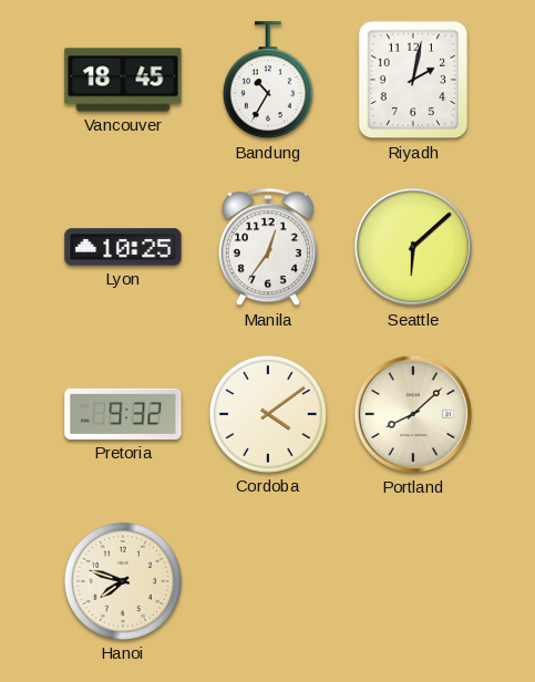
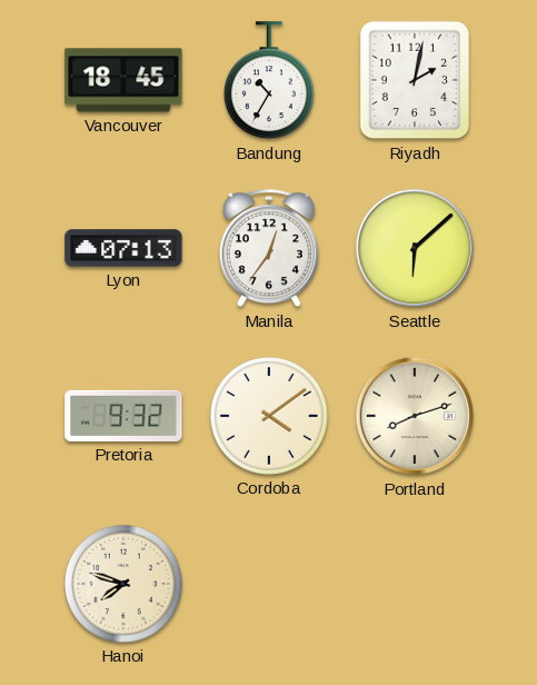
Lyon: 10:25 -> 07:13 (123, 248)
Portland: 8:08 -> 8:12 (415, 416)
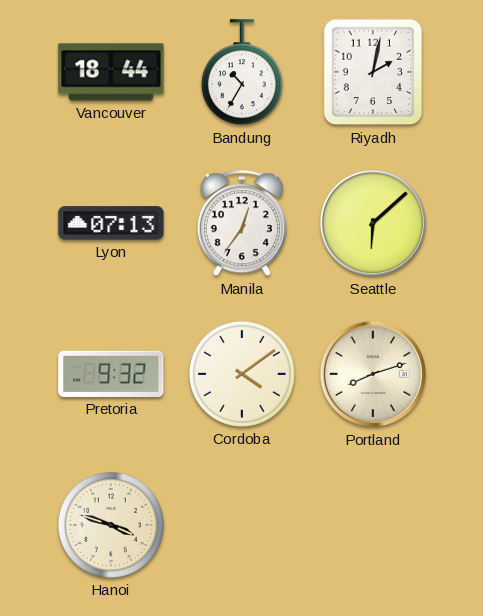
Vancouver: 18:45 -> 18:44 (111, 72)
Hanoi: 7:48 -> 3:48 (111, 525)
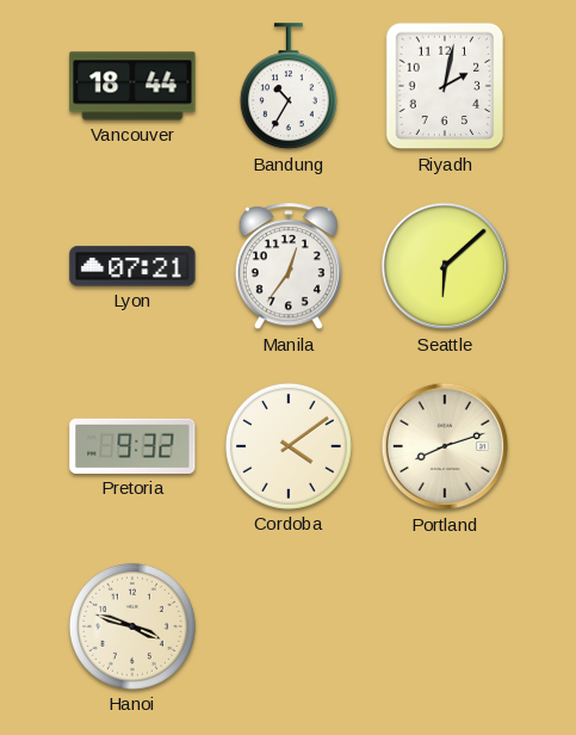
Lyon: 07:13 -> 07:21 (132, 266)
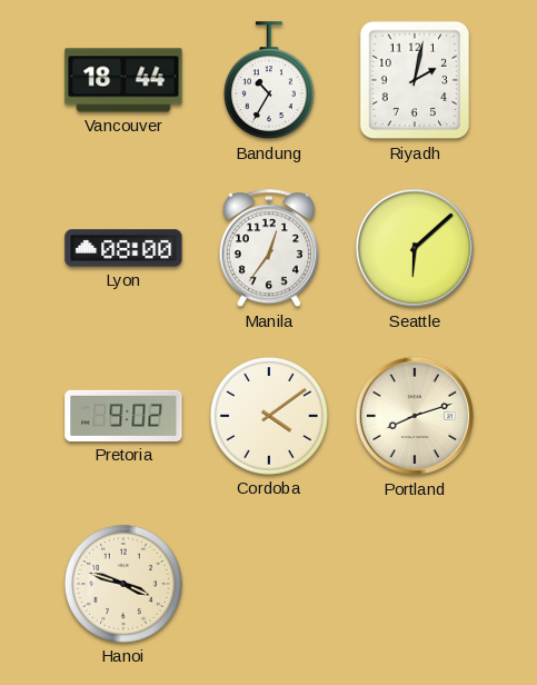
Lyon: 07:21 -> 08:00 (123, 248)
Pretoria: 9:32 -> 9:02 (123, 416)
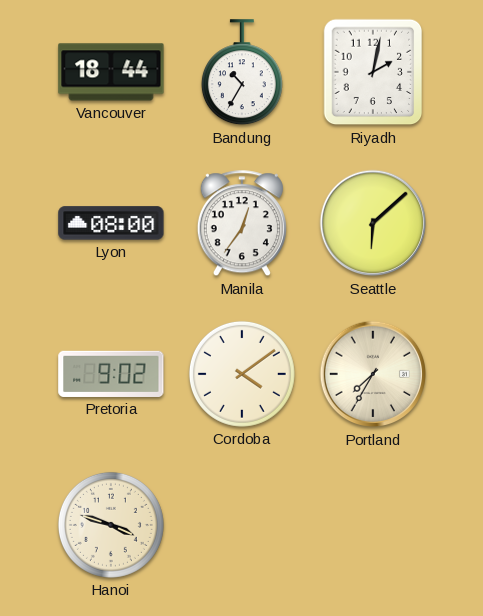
Portland: 8:12 -> 7:35 (373, 374)
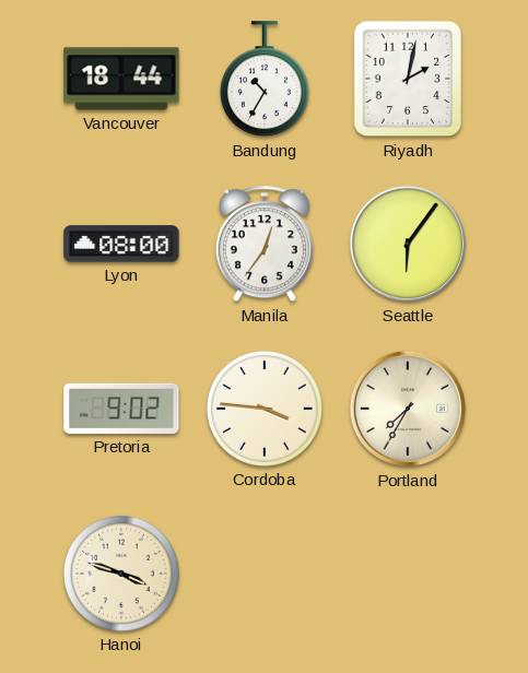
Seattle: 6:08 -> 6:06 (408, 244)
Cordoba: 4:09 -> 3:46 (265, 409)
